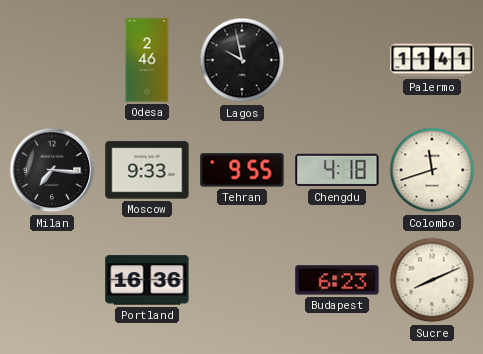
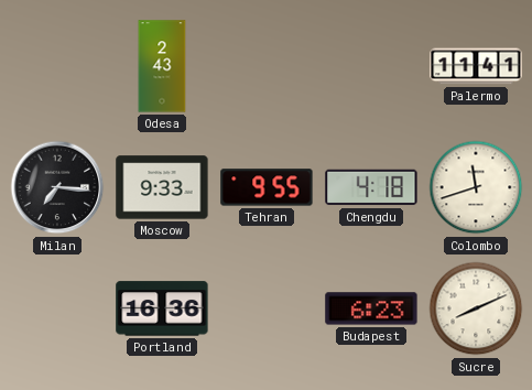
Odesa: 2:46 -> 2:43 (162, 66)
Lagos: 9:58 -> none (242, 60)
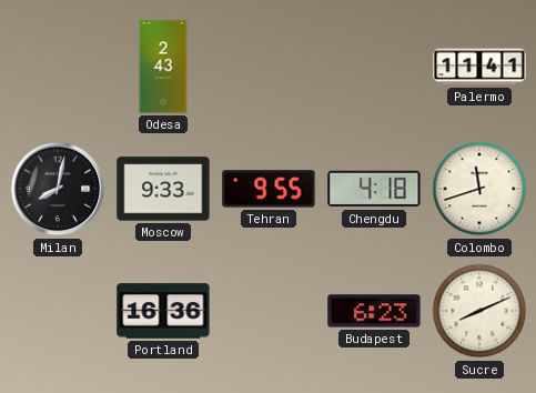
Milan: 7:16 -> 8:02 (58, 189)
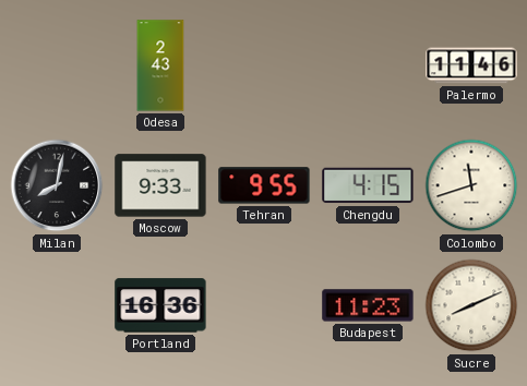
Palermo: 11:41 -> 11:46 (471, 65)
Chengdu: 4:18 -> 4:15 (368, 185)
Budapest: 6:23 -> 11:23 (368, 305)
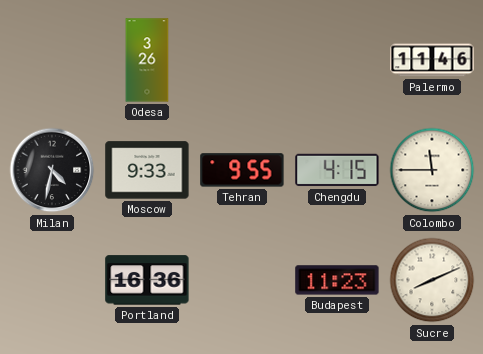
Odesa: 2:43 -> 3:26 (147, 60)
Milan: 8:02 -> 4:32 (52, 170)
Colombo: 11:42 -> 11:45 (432, 170)
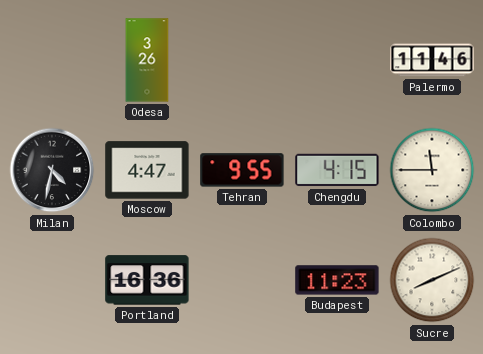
Moscow: 9:33 -> 4:47 (147, 170)
